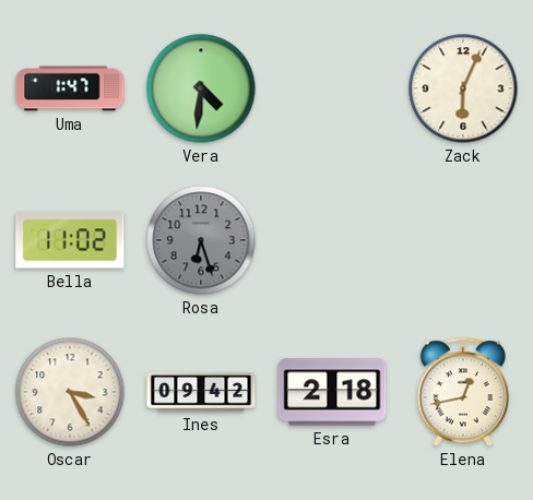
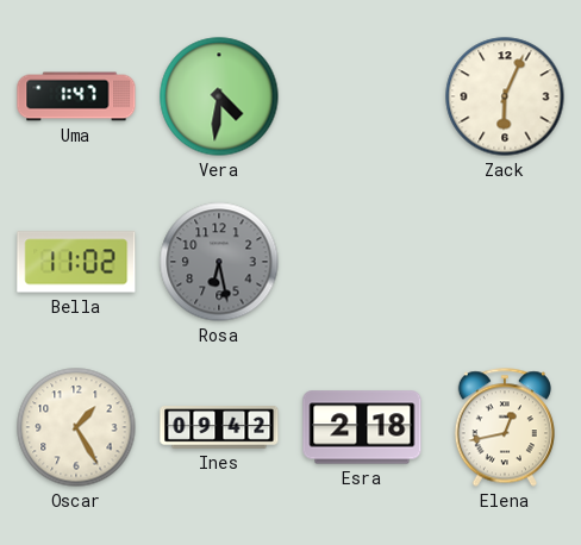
Rosa: 6:27 -> 6:28 (219, 262)
Oscar: 3:25 -> 1:25 (76, 427)
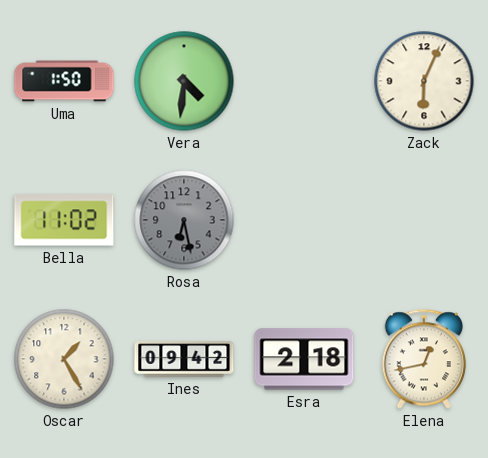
Uma: 1:47 -> 1:50 (64, 81)
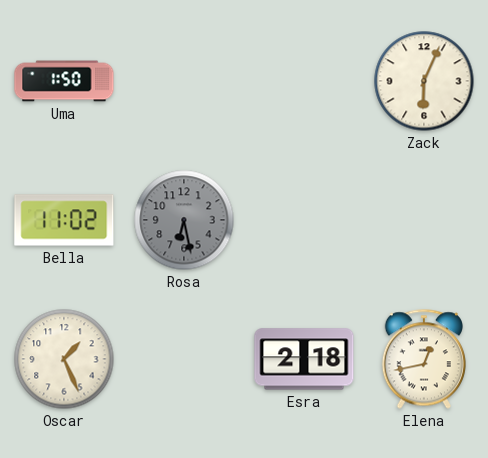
Vera: 4:31 -> none (184, 81)
Oscar: 1:25 -> 1:26 (64, 359)
Ines: 09:42 -> none (184, 360)
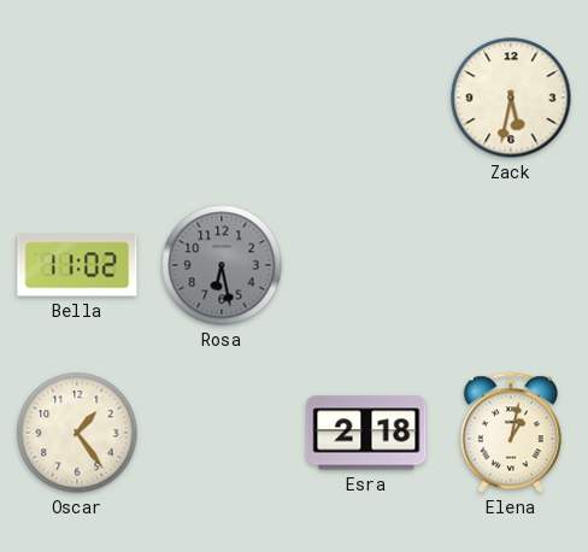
Uma: 1:50 -> none (64, 81)
Zack: 6:04 -> 5:32 (511, 98)
Oscar: 1:26 -> 1:24 (77, 433)
Elena: 12:43 -> 1:02 (511, 433)
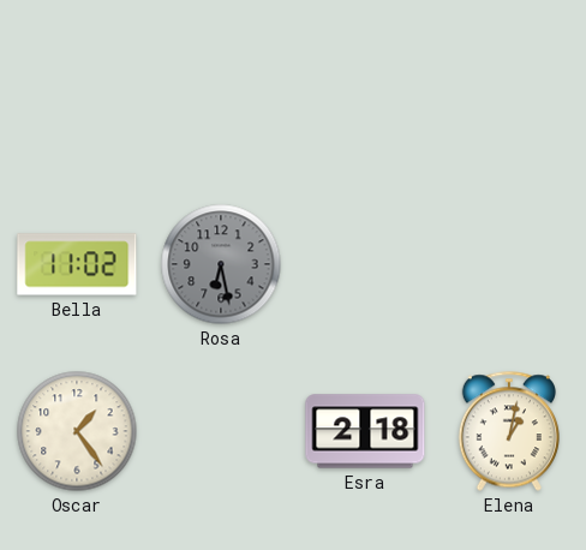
Zack: 5:32 -> none (511, 98)
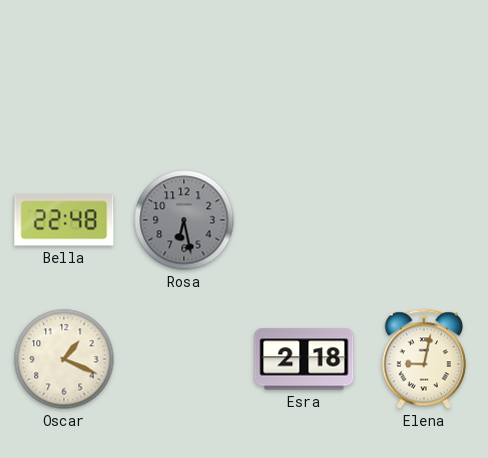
Bella: 11:02 -> 22:48 (64, 220)
Oscar: 1:24 -> 1:19 (64, 359)
Elena: 1:02 -> 9:02 (424, 359)
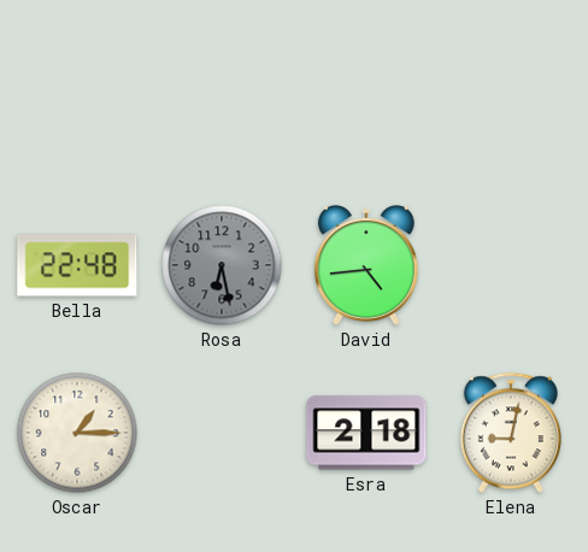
David: none -> 4:44 (366, 266)
Oscar: 1:19 -> 1:15 (77, 433)
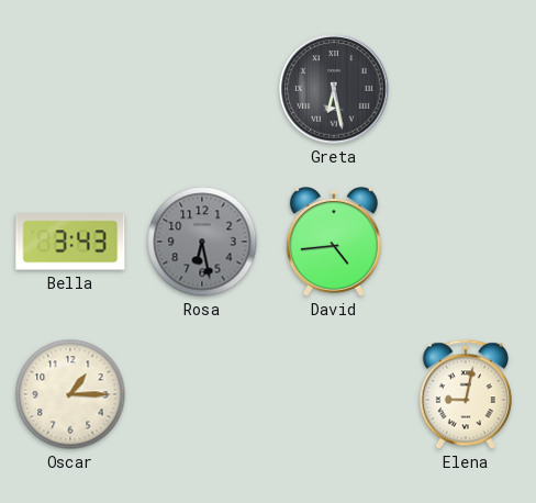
Greta: none -> 6:28 (334, 89)
Bella: 22:48 -> 3:43 (70, 242)
Esra: 2:18 -> none (366, 433)
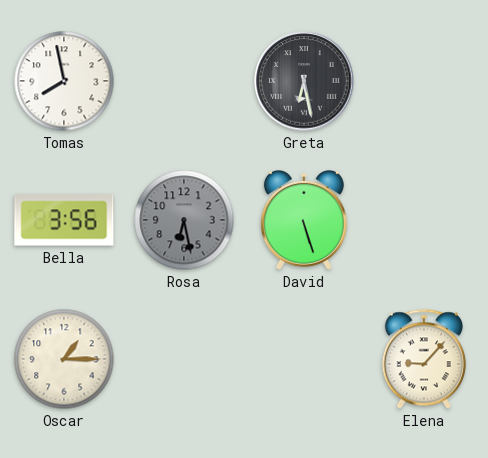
Tomas: none -> 7:58 (64, 81)
Bella: 3:43 -> 3:56 (64, 220)
David: 4:44 -> 5:27 (304, 221)
Elena: 9:02 -> 9:07 (424, 359)
